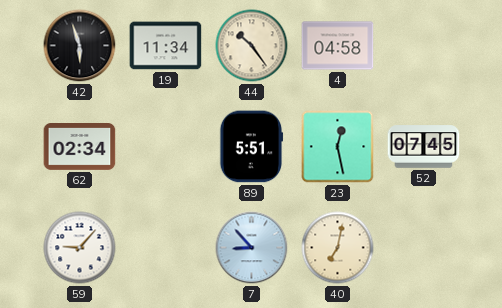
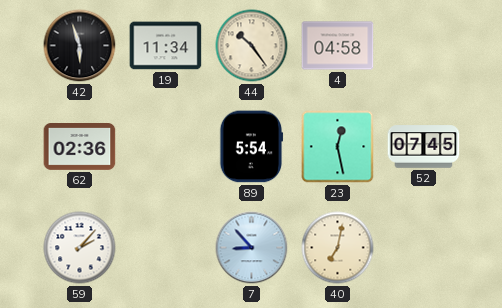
62: 02:34 -> 02:36 (80, 147)
89: 5:51 -> 5:54 (251, 147)
59: 9:07 -> 2:07 (80, 248)
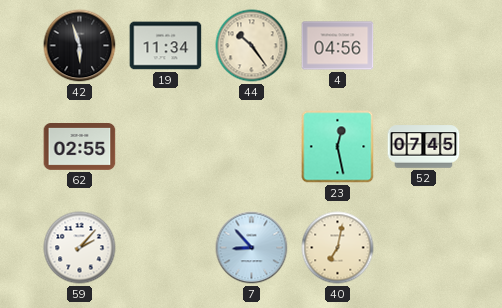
4: 04:58 -> 04:56 (338, 46)
62: 02:36 -> 02:55 (80, 147)
89: 5:54 -> none (251, 147)
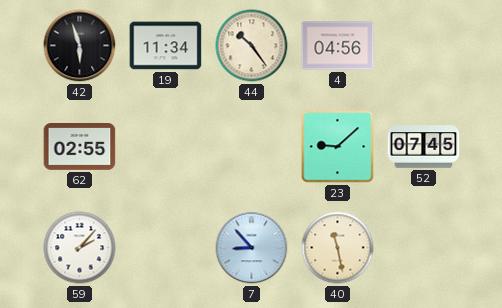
23: 12:28 -> 9:08 (338, 147)
40: 7:02 -> 11:28 (338, 248)
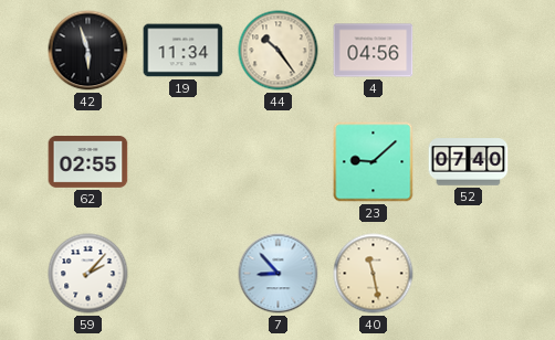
52: 07:45 -> 07:40 (469, 162)
